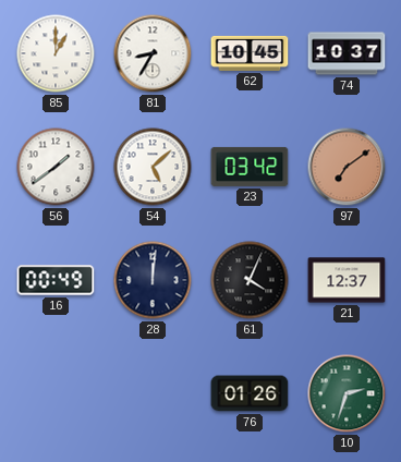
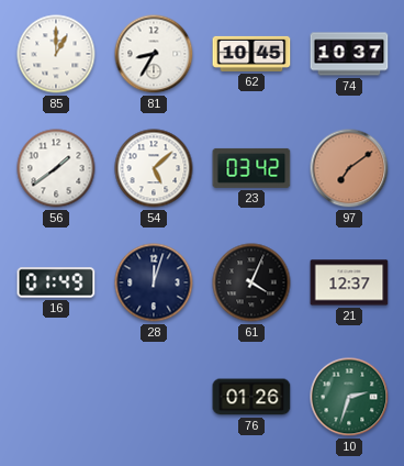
16: 00:49 -> 01:49 (56, 282)
28: 12:01 -> 12:03 (154, 282)
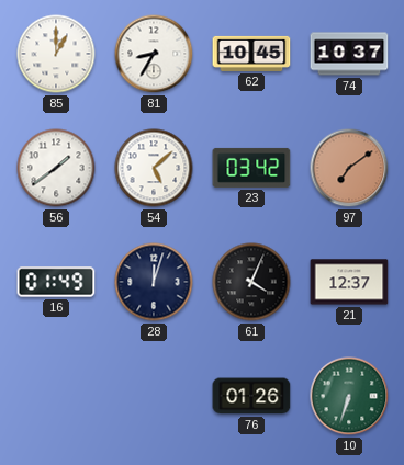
10: 2:33 -> 6:33 (349, 396)
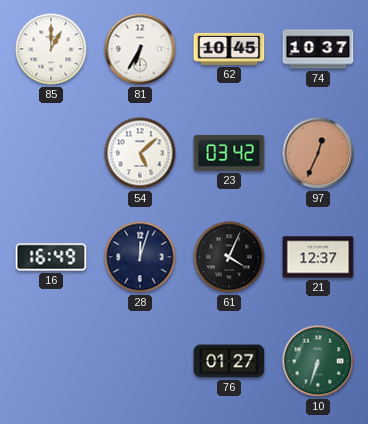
81: 8:35 -> 6:35 (140, 49)
56: 1:39 -> none (56, 168)
97: 7:09 -> 12:34 (318, 153)
16: 01:49 -> 16:49 (51, 257)
76: 01:26 -> 01:27 (229, 361)
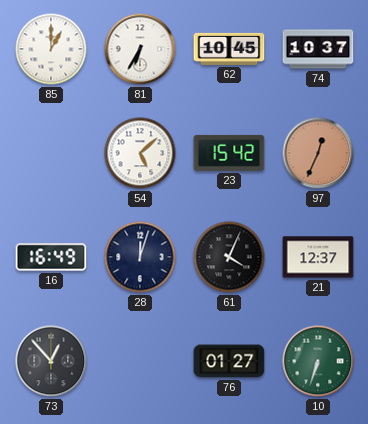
23: 03:42 -> 15:42 (229, 153)
73: none -> 12:53 (51, 361)
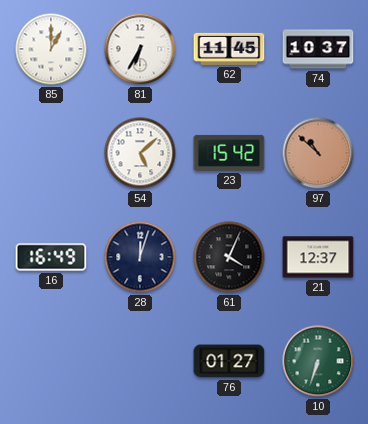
62: 10:45 -> 11:45 (229, 49)
97: 12:34 -> 10:52 (318, 153)
73: 12:53 -> none (51, 361)
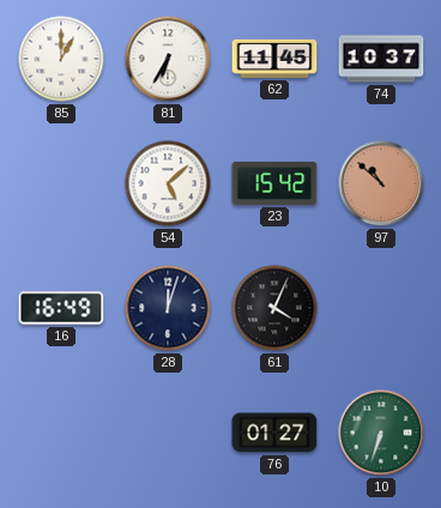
21: 12:37 -> none (318, 257)
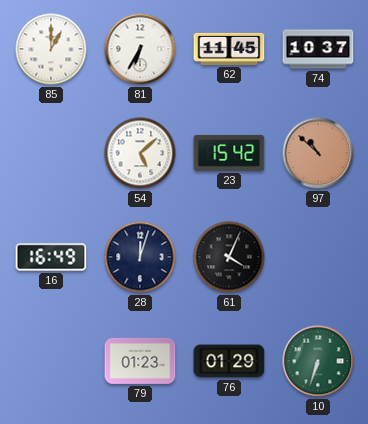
79: none -> 01:23 (140, 361)
76: 01:27 -> 01:29 (229, 361)
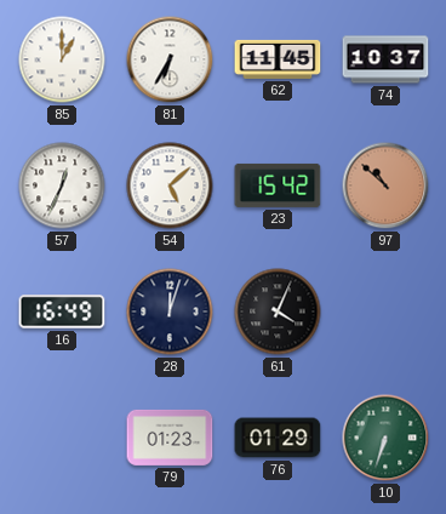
57: none -> 12:34 (62, 185)
